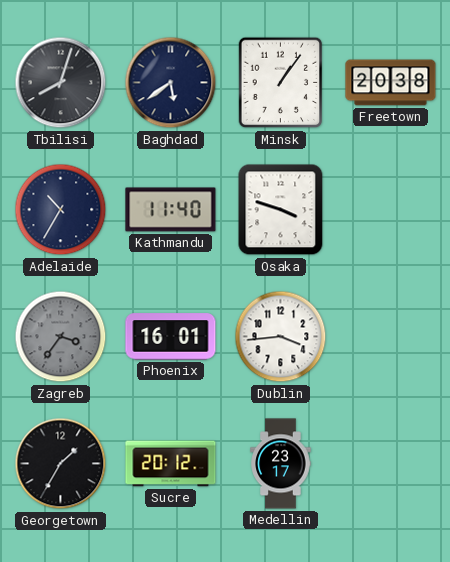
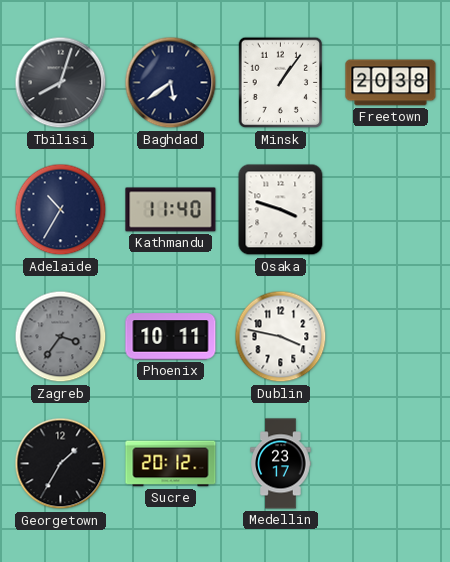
Phoenix: 16:01 -> 10:11 (171, 337)
Dublin: 3:44 -> 3:47 (281, 337)
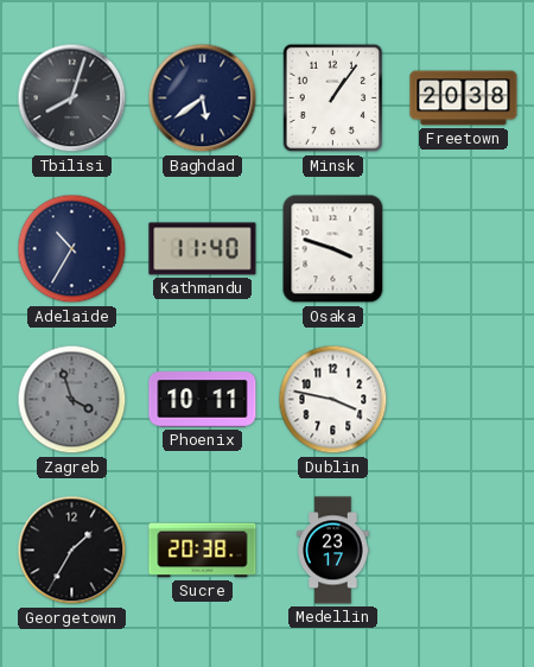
Zagreb: 3:36 -> 3:57 (72, 400)
Sucre: 20:12 -> 20:38 (203, 551)
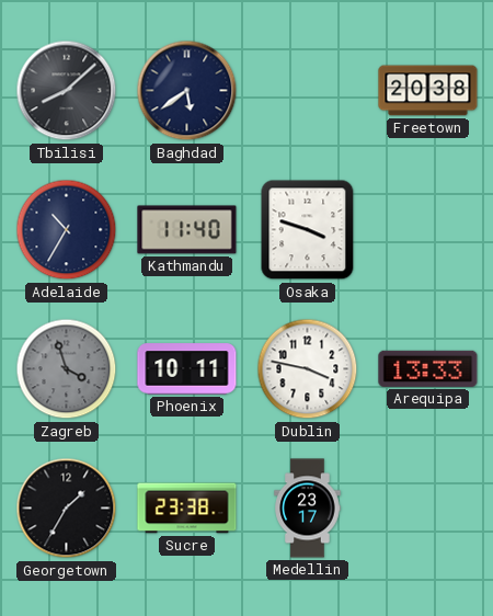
Tbilisi: 8:03 -> 8:08 (67, 91)
Minsk: 1:06 -> none (333, 99)
Arequipa: none -> 13:33 (428, 368)
Sucre: 20:38 -> 23:38 (187, 509)
